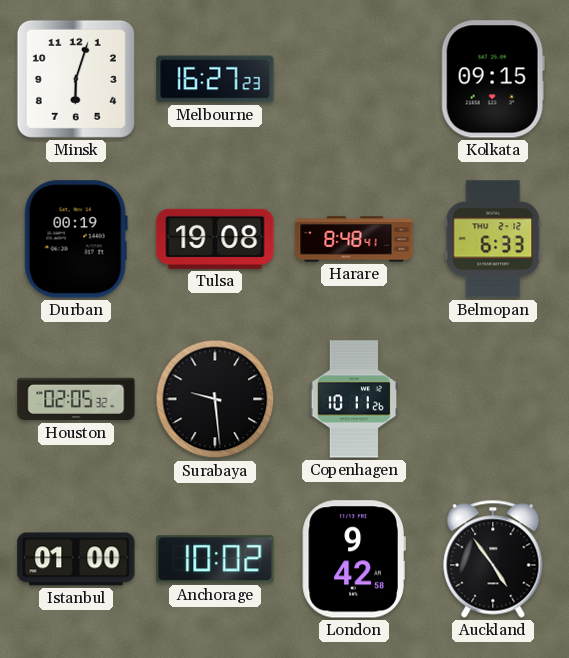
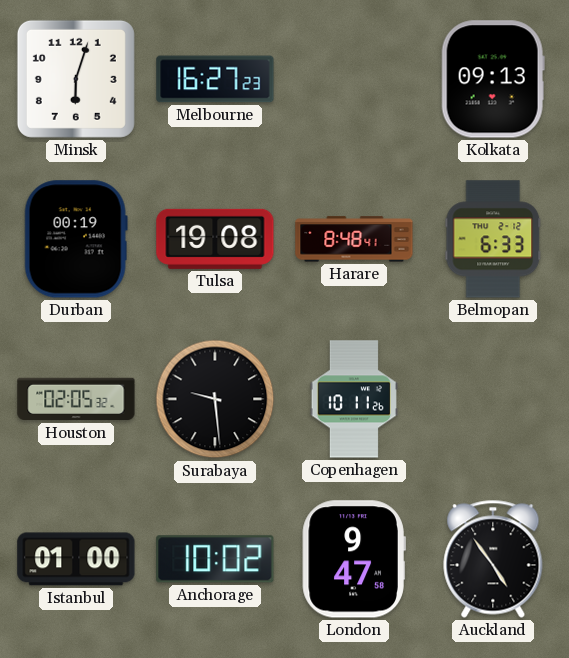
Kolkata: 09:15 -> 09:13 (493, 79)
London: 9:42 -> 9:47 (354, 559)
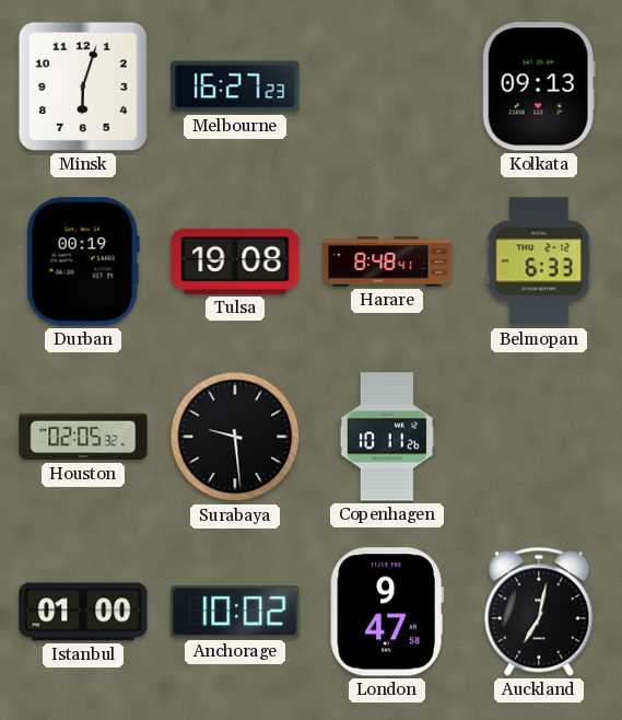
Auckland: 4:54 -> 7:02 (539, 612)
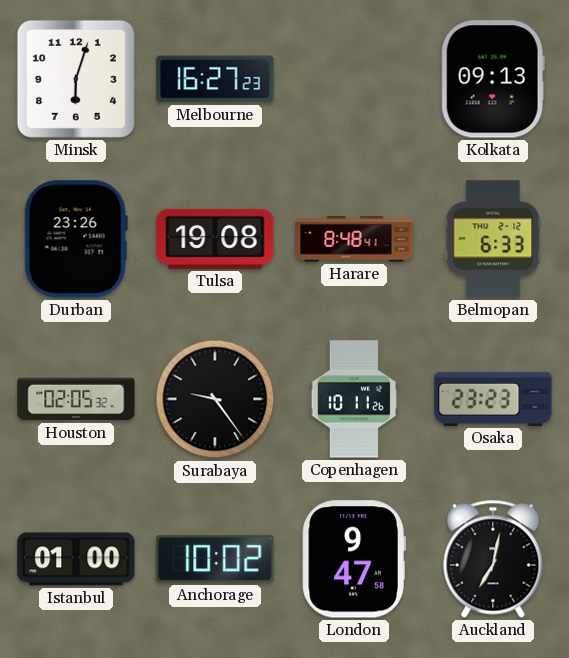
Durban: 00:19 -> 23:26 (76, 239)
Surabaya: 9:29 -> 9:24 (215, 399)
Osaka: none -> 23:23 (493, 399)
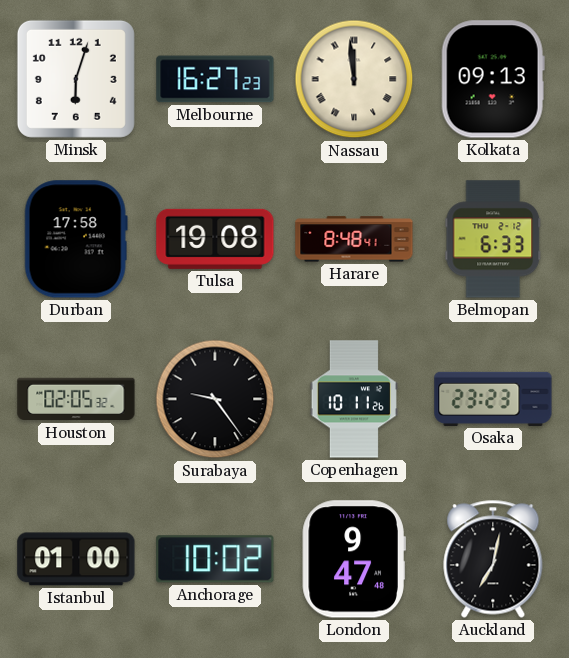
Nassau: none -> 11:59 (354, 79)
Durban: 23:26 -> 17:58 (76, 239)
London: 9:47:58 -> 9:47:48 (354, 559)
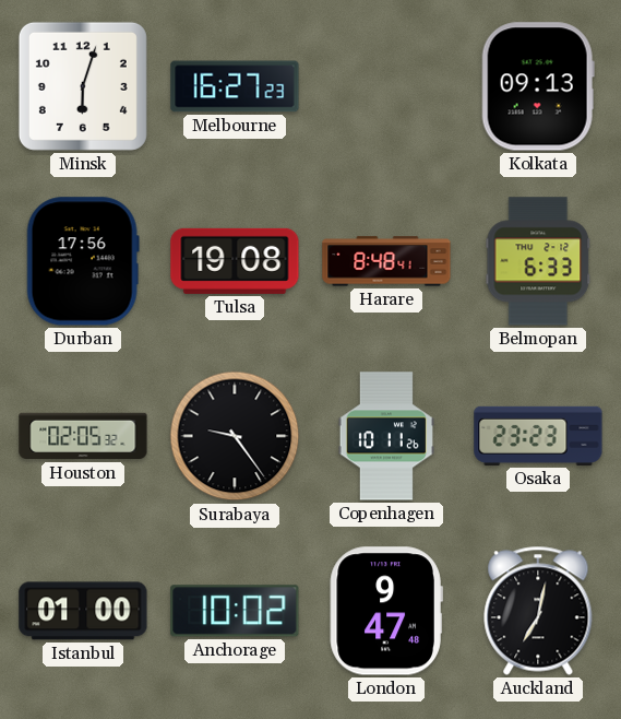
Nassau: 11:59 -> none (354, 79)
Durban: 17:58 -> 17:56 (83, 261)
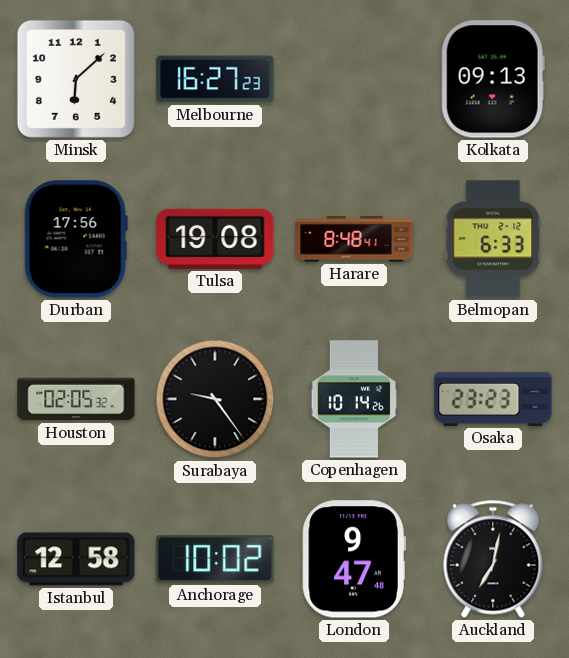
Minsk: 6:03 -> 6:08 (76, 79)
Copenhagen: 10:11 -> 10:14 (354, 399)
Istanbul: 01:00 -> 12:58 (76, 559)
